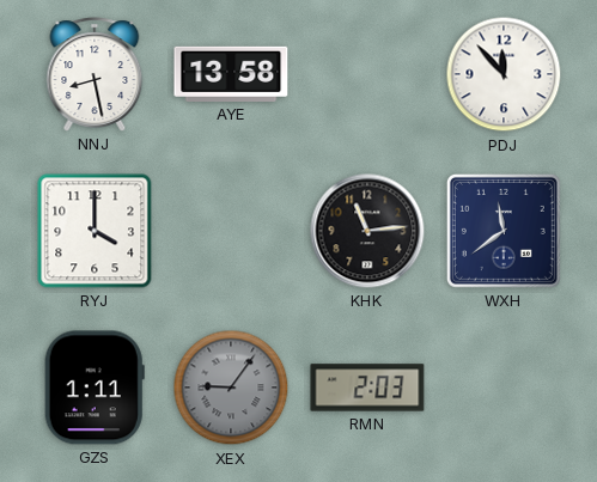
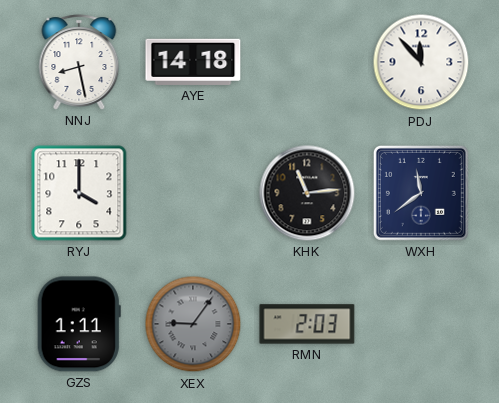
AYE: 13:58 -> 14:18 (193, 62)
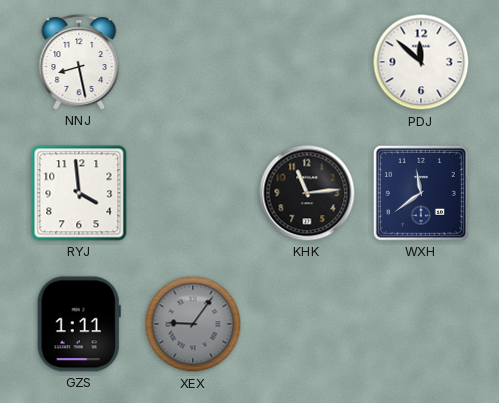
AYE: 14:18 -> none (193, 62)
PDJ: 11:53 -> 11:52 (421, 62)
RYJ: 4:00 -> 3:59 (79, 193)
RMN: 2:03 -> none (307, 324)
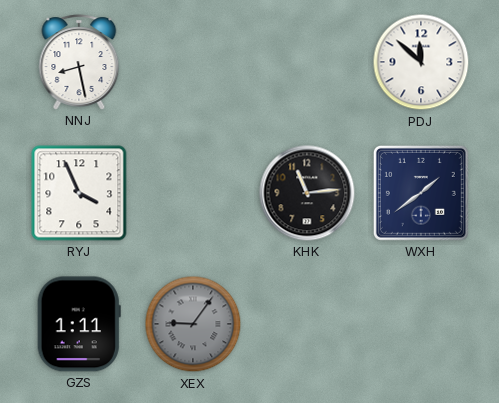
RYJ: 3:59 -> 3:56 (79, 193)
WXH: 11:39 -> 1:39 (421, 193)
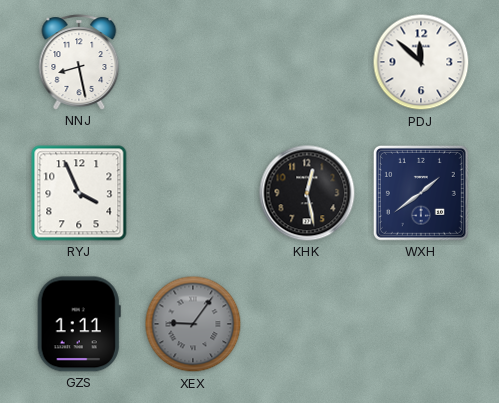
KHK: 11:14 -> 12:28 (307, 193)
